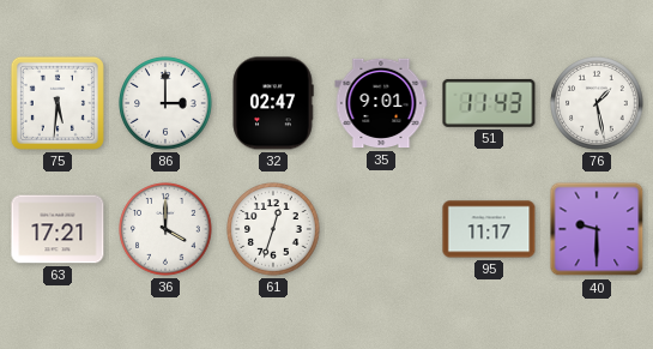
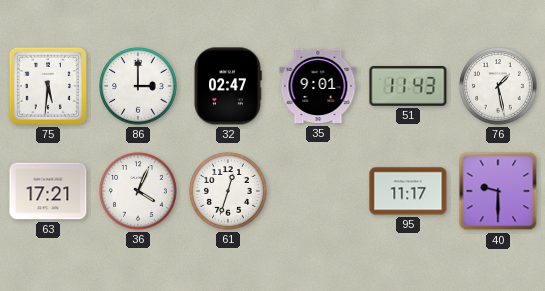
36: 4:00 -> 4:04 (138, 191)
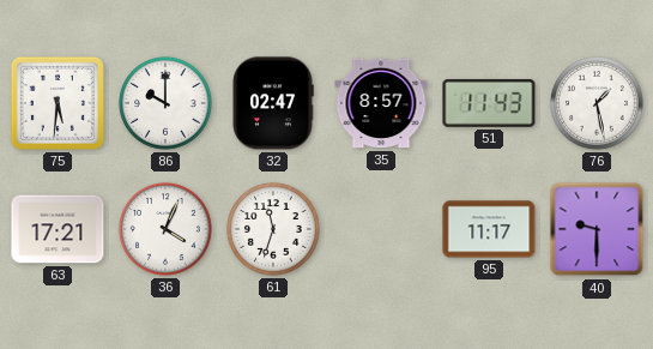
86: 3:00 -> 10:00 (165, 103)
35: 9:01 -> 8:57 (381, 103)
61: 12:33 -> 11:33 (273, 229)
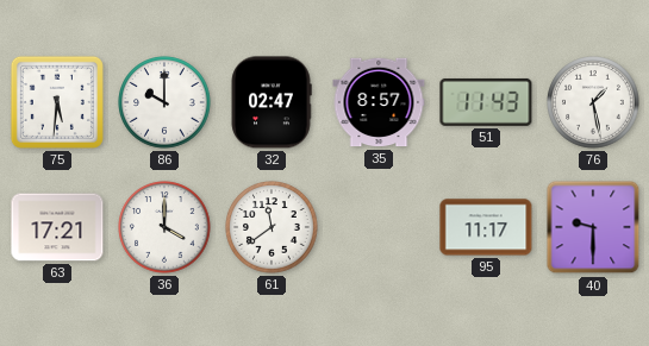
36: 4:04 -> 4:00 (164, 227)
61: 11:33 -> 11:39 (272, 227)
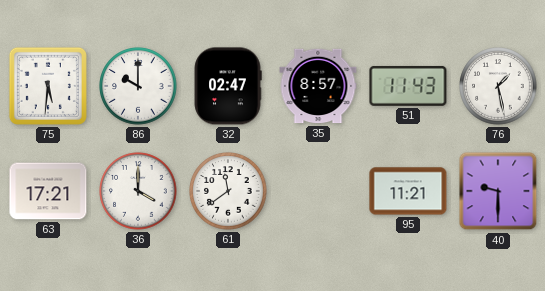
95: 11:17 -> 11:21 (408, 191)
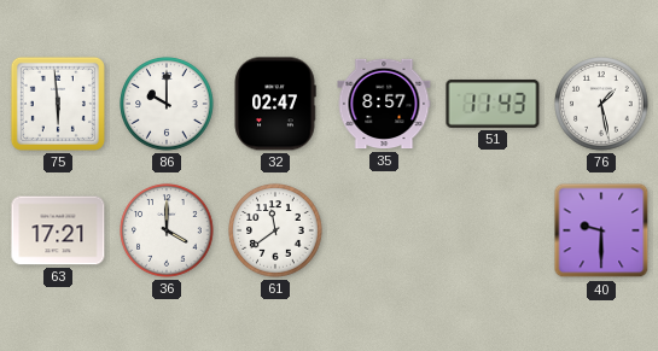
75: 5:31 -> 5:59 (58, 104)
95: 11:21 -> none (408, 191)
